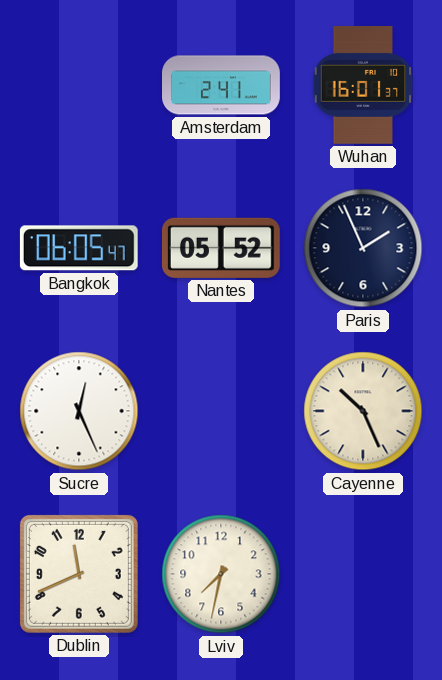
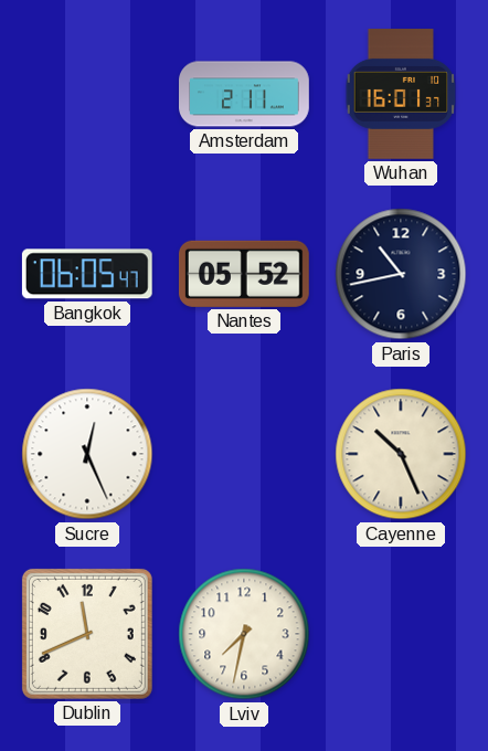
Amsterdam: 2:41 -> 2:11 (244, 94)
Paris: 1:56 -> 10:43 (401, 274)
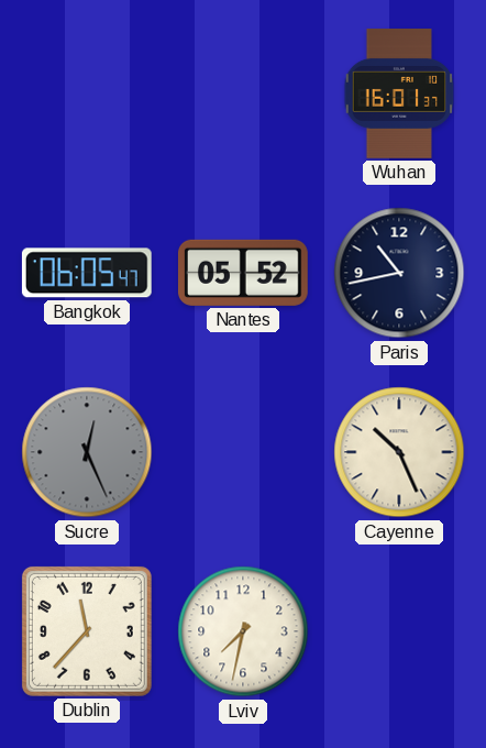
Amsterdam: 2:11 -> none (244, 94)
Sucre dial: white -> grey (87, 452)
Dublin: 11:41 -> 11:37 (87, 631)
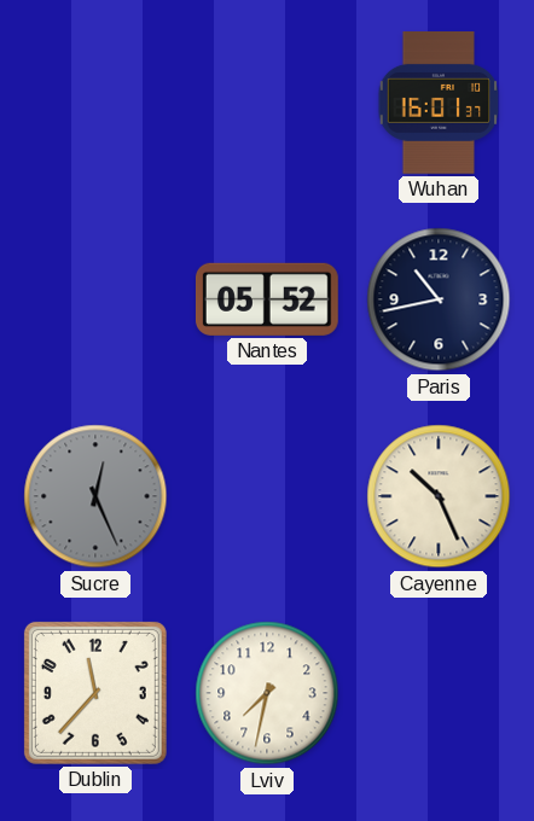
Bangkok: 06:05 -> none (87, 273)
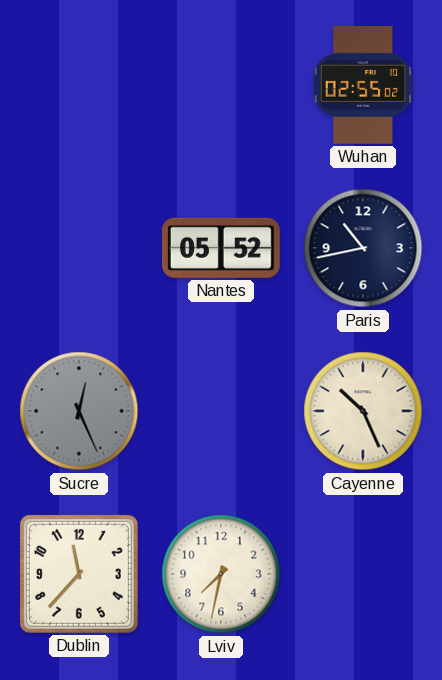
Wuhan: 16:01 -> 02:55 (363, 86)
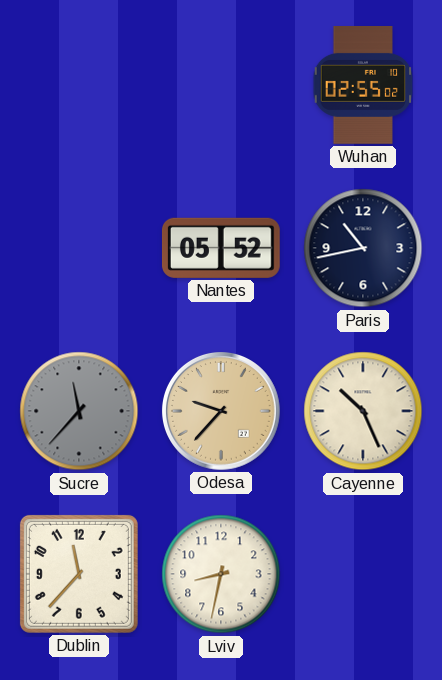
Sucre: 12:26 -> 11:37 (79, 411)
Odesa: none -> 9:37 (221, 412)
Lviv: 7:32 -> 8:32 (221, 574)
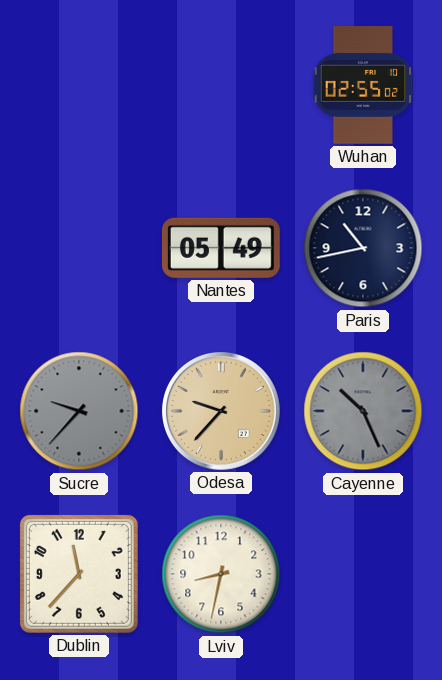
Nantes: 05:52 -> 05:49 (221, 248)
Sucre: 11:37 -> 9:37 (79, 411)
Cayenne dial: cream -> grey (363, 411)
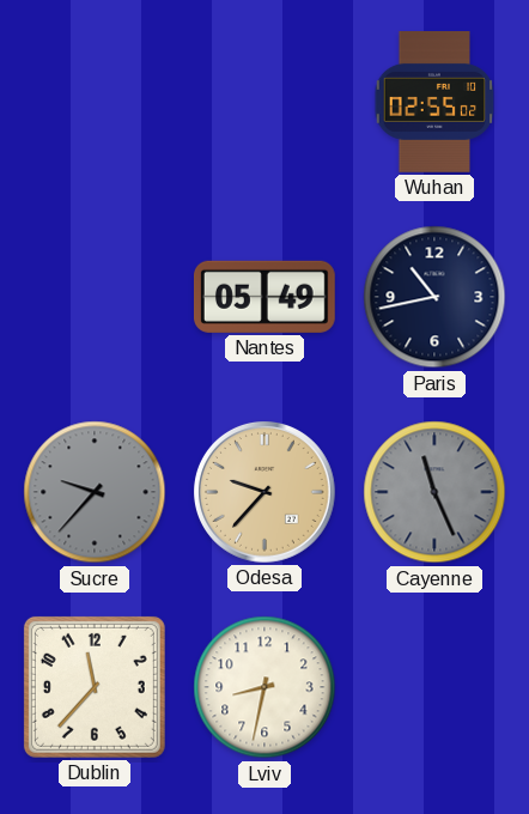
Cayenne: 10:26 -> 11:26 (434, 492)
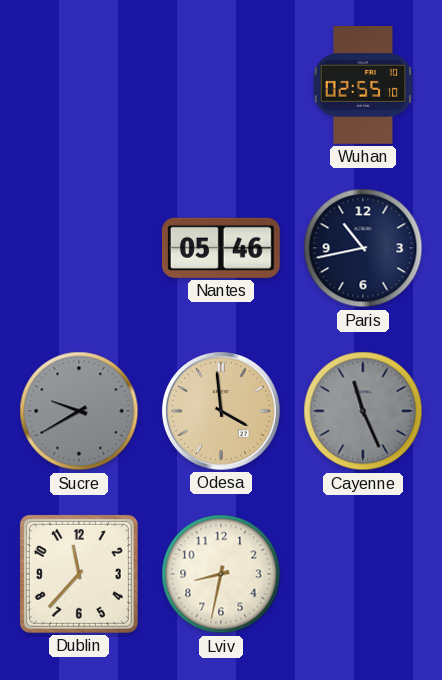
Wuhan: 02:55:02 -> 02:55:10 (363, 86)
Nantes: 05:49 -> 05:46 (221, 248)
Sucre: 9:37 -> 9:40 (79, 411)
Odesa: 9:37 -> 3:59 (221, 412)
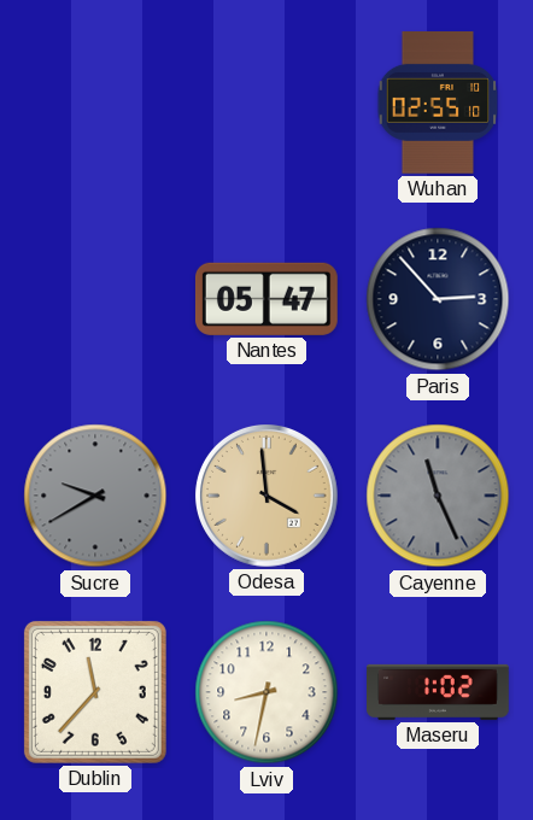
Nantes: 05:46 -> 05:47 (266, 299)
Paris: 10:43 -> 2:53 (438, 299)
Maseru: none -> 1:02 (439, 692)
